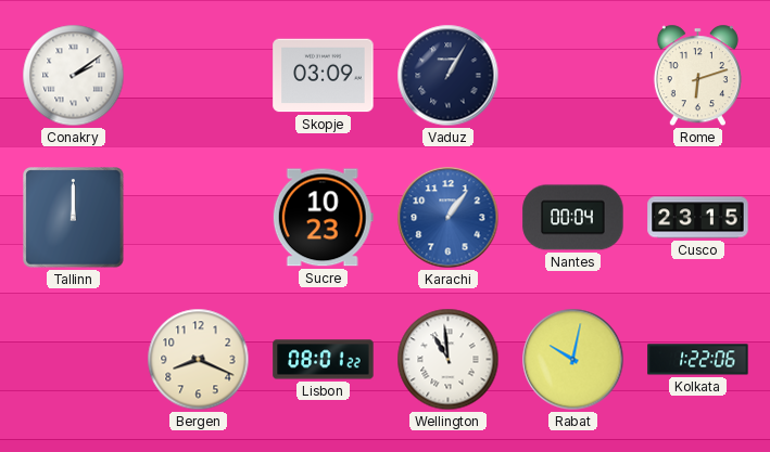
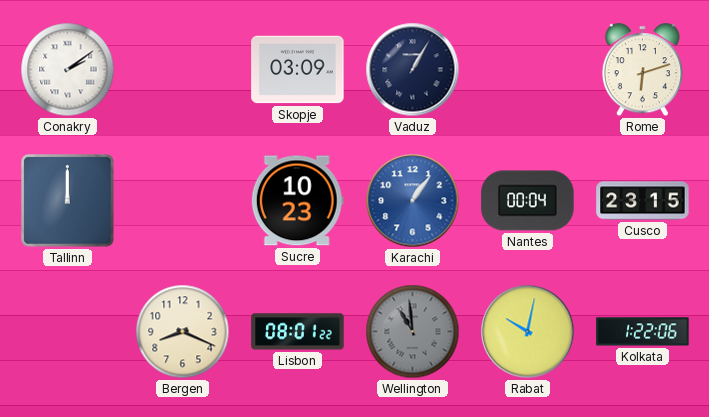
Wellington dial: white -> grey (413, 332)
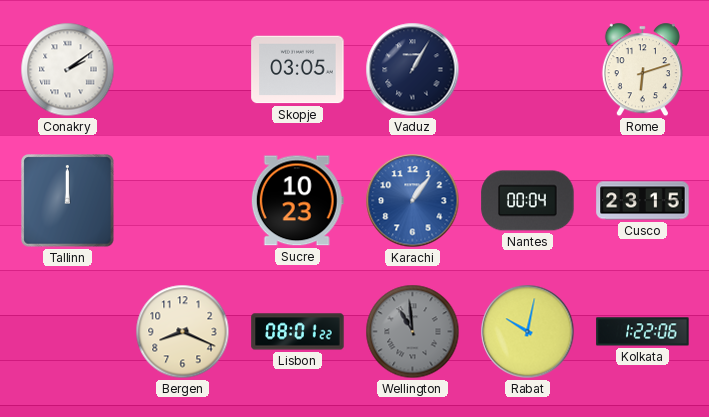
Skopje: 03:09 -> 03:05 (298, 70)
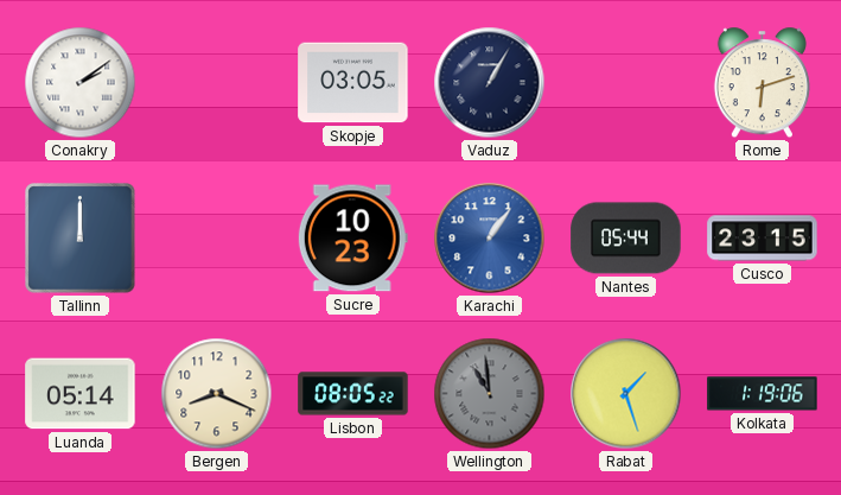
Nantes: 00:04 -> 05:44 (626, 239)
Luanda: none -> 05:14 (81, 394)
Lisbon: 08:01 -> 08:05 (353, 394)
Rabat: 10:02 -> 1:27 (626, 394)
Kolkata: 1:22 -> 1:19 (763, 394)
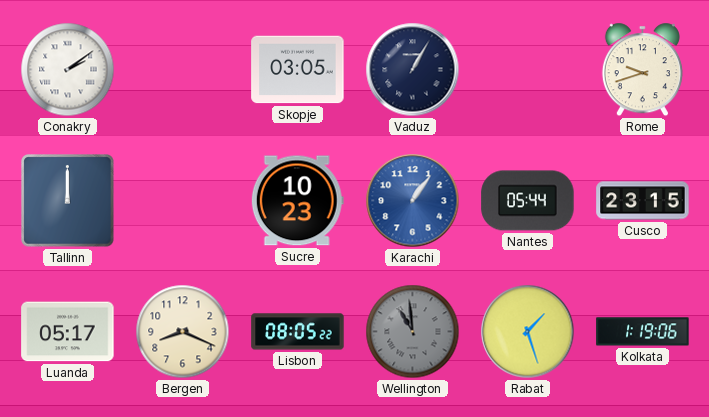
Rome: 6:12 -> 9:42 (642, 70)
Luanda: 05:14 -> 05:17 (68, 332)
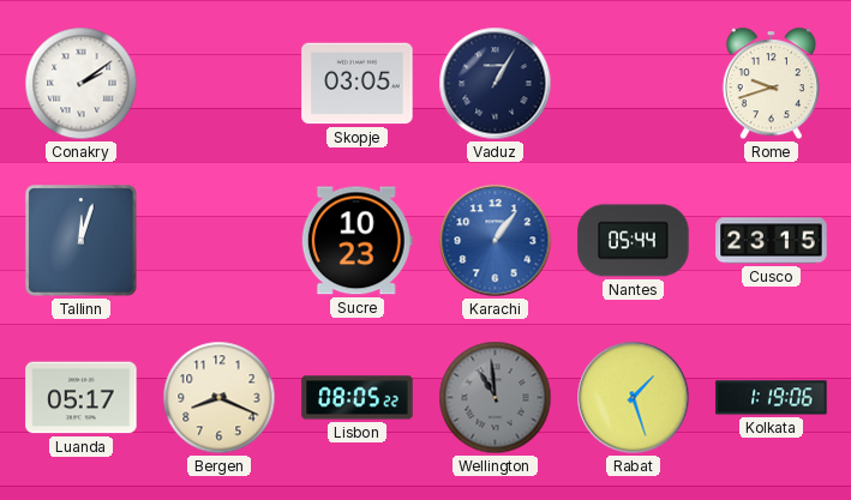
Tallinn: 12:00 -> 12:03 (82, 241)
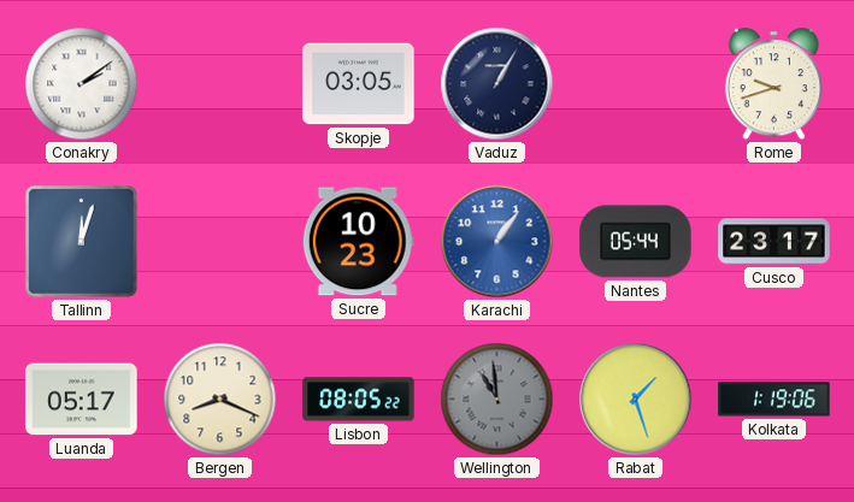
Cusco: 23:15 -> 23:17 (775, 242)
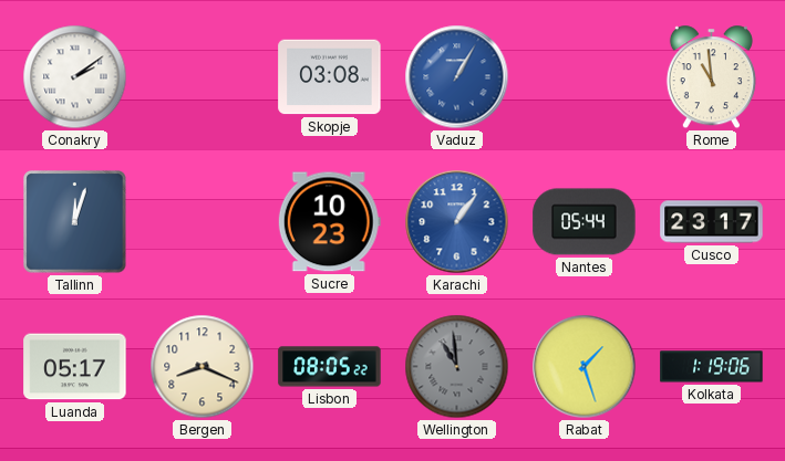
Skopje: 03:05 -> 03:08 (330, 77)
Vaduz dial: navy -> blue (457, 77)
Rome: 9:42 -> 10:59 (711, 77)
